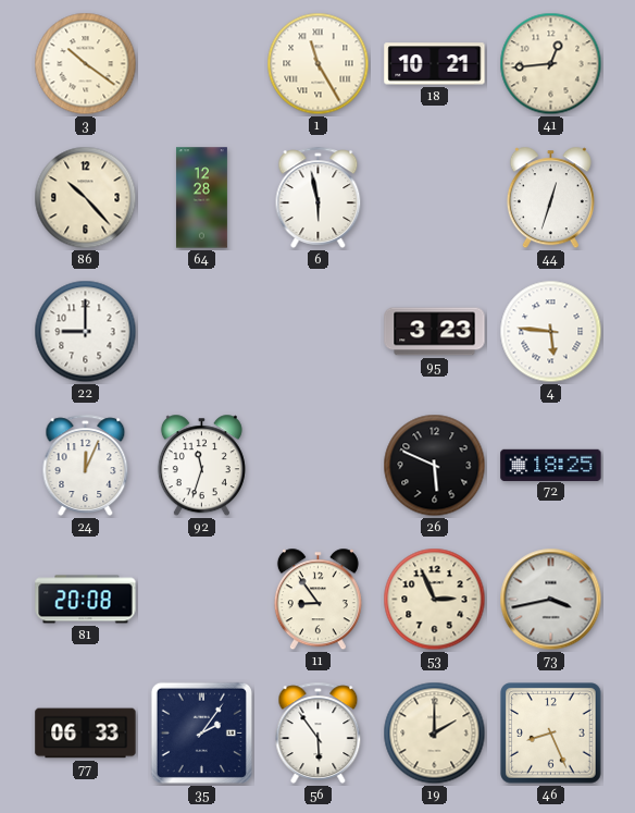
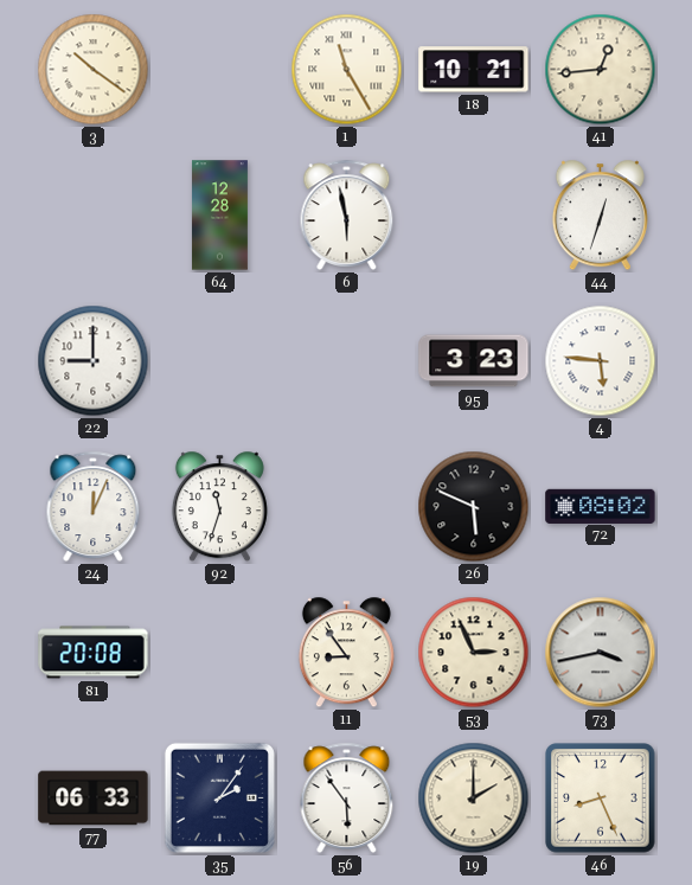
86: 10:23 -> none (86, 198)
72: 18:25 -> 08:02 (601, 506)
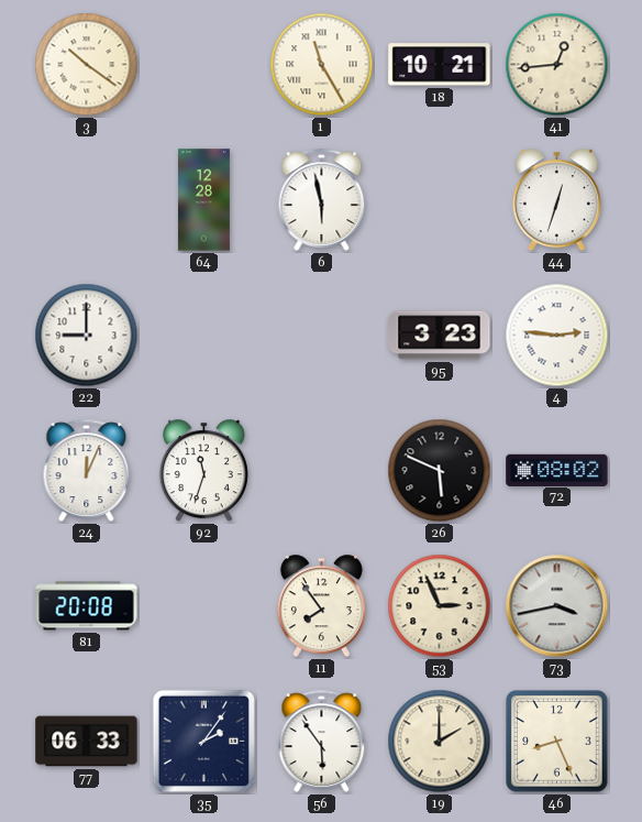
4: 5:46 -> 2:46 (557, 336)
11: 8:54 -> 7:54 (321, 606)
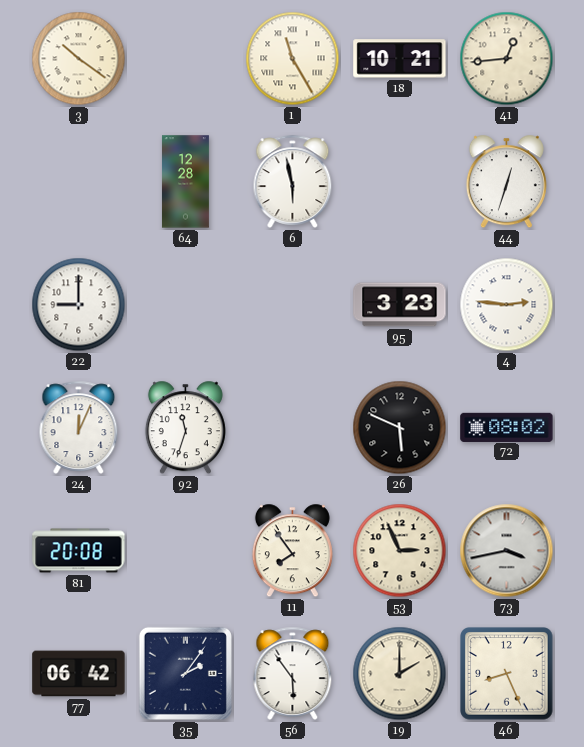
77: 06:33 -> 06:42 (79, 674)
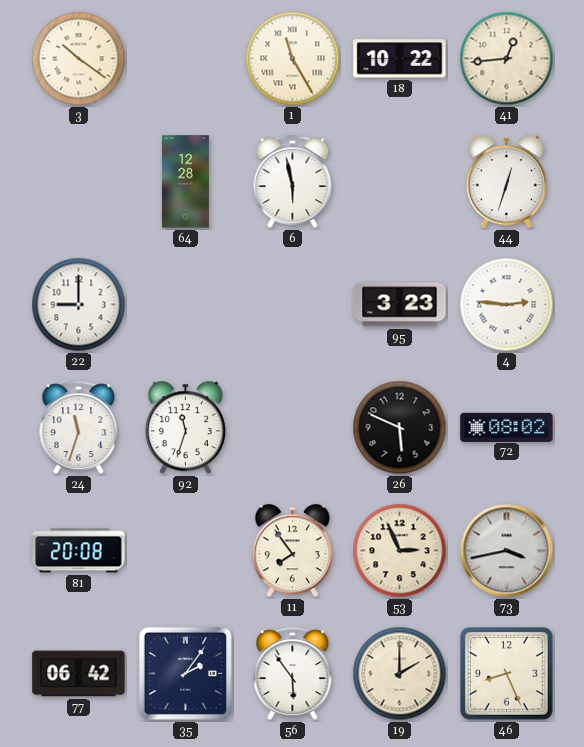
18: 10:21 -> 10:22 (400, 59)
24: 12:04 -> 11:33 (79, 427)
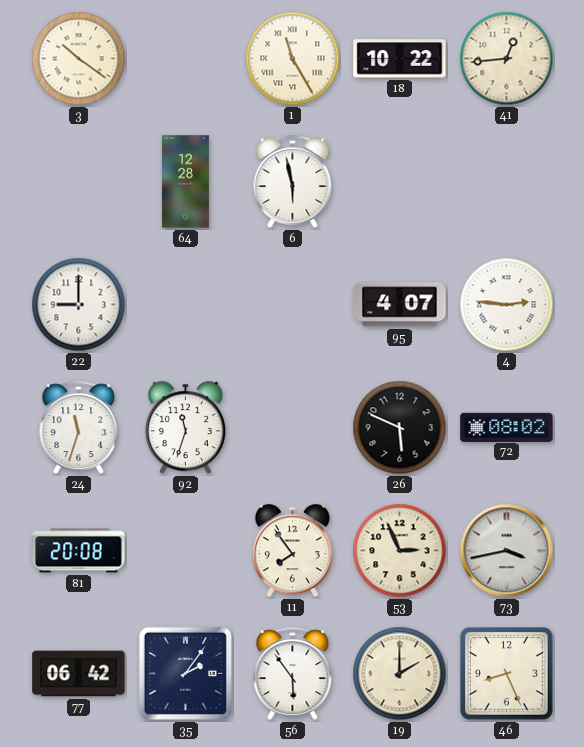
44: 12:33 -> none (506, 182)
95: 3:23 -> 4:07 (400, 305)
